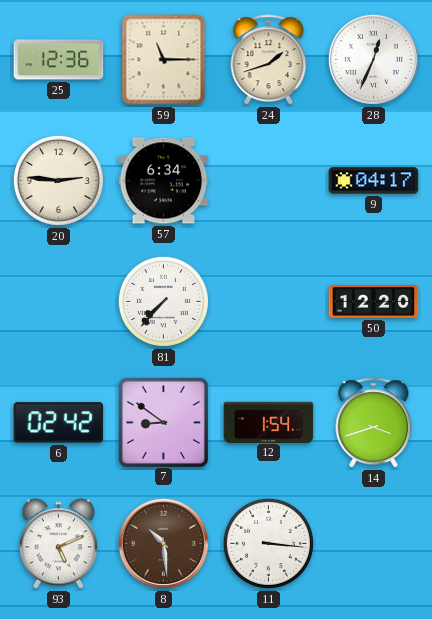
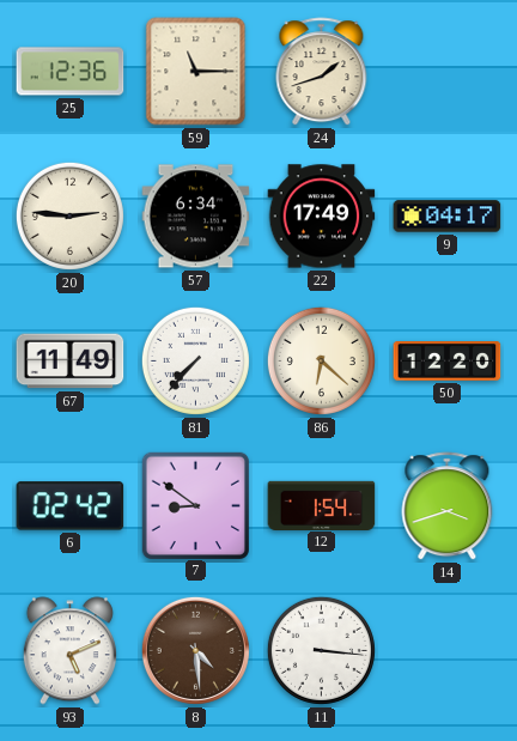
28: 12:34 -> none (373, 59)
22: none -> 17:49 (322, 217)
67: none -> 11:49 (71, 362)
86: none -> 6:22 (321, 360)
8: 10:29 -> 4:29 (195, 650)
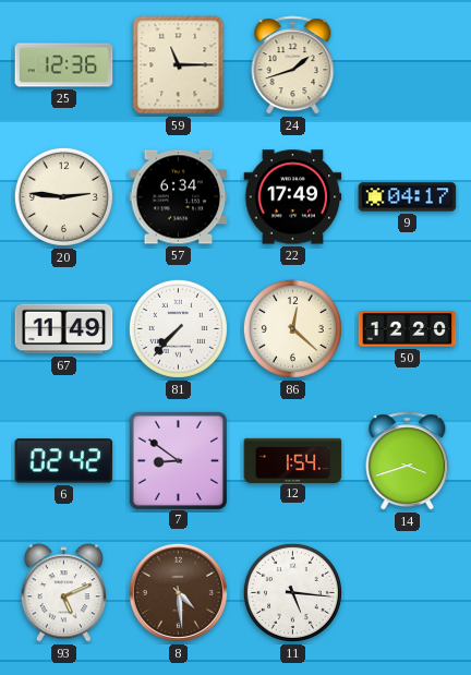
86: 6:22 -> 12:22 (292, 328)
11: 3:16 -> 5:16 (292, 592)
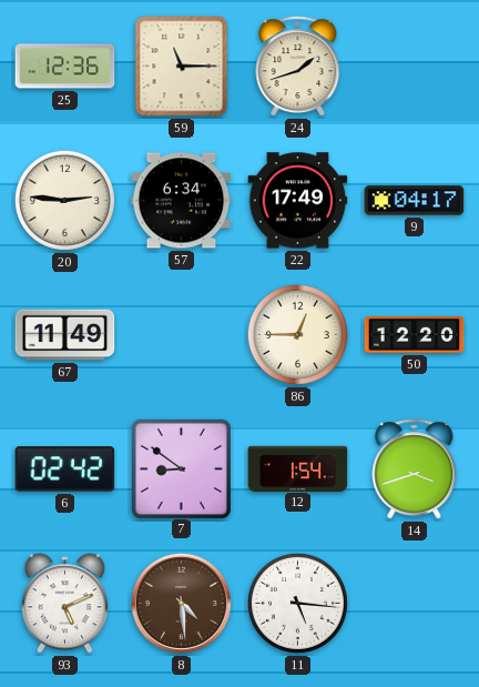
81: 7:37 -> none (178, 328)
86: 12:22 -> 12:45 (297, 334)
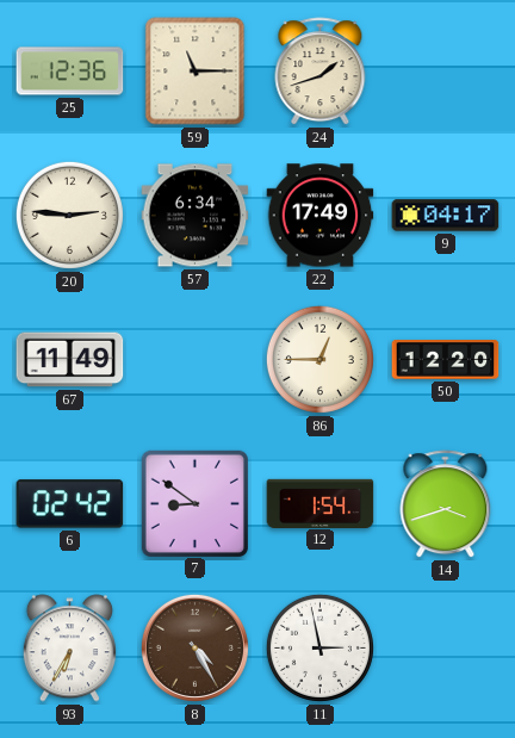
93: 5:11 -> 6:35 (69, 649)
8: 4:29 -> 4:25 (194, 647)
11: 5:16 -> 2:58 (319, 647)
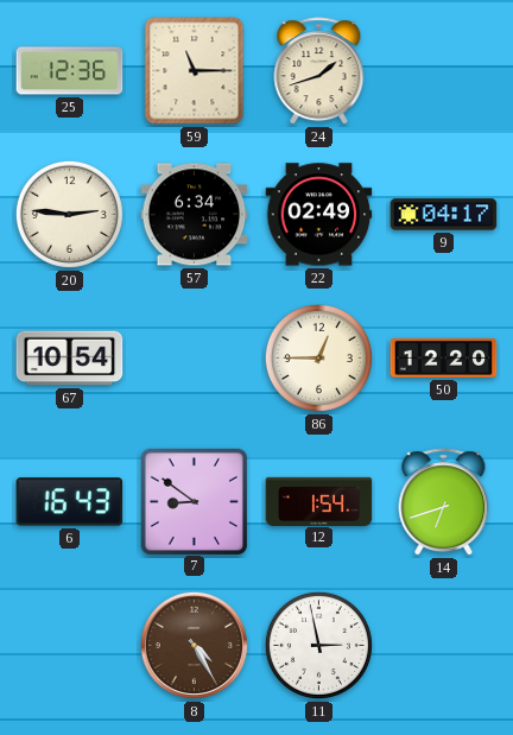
22: 17:49 -> 02:49 (319, 215)
67: 11:49 -> 10:54 (70, 359)
6: 02:42 -> 16:43 (70, 502)
14: 3:42 -> 6:42 (444, 502)
93: 6:35 -> none (69, 649)
